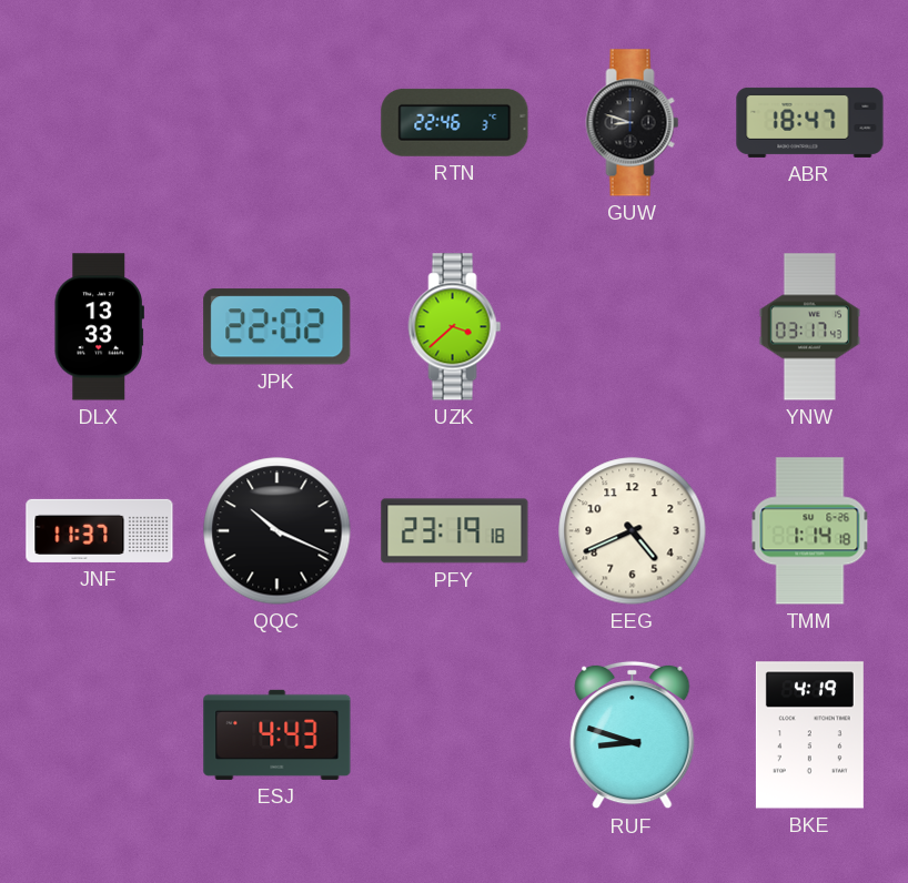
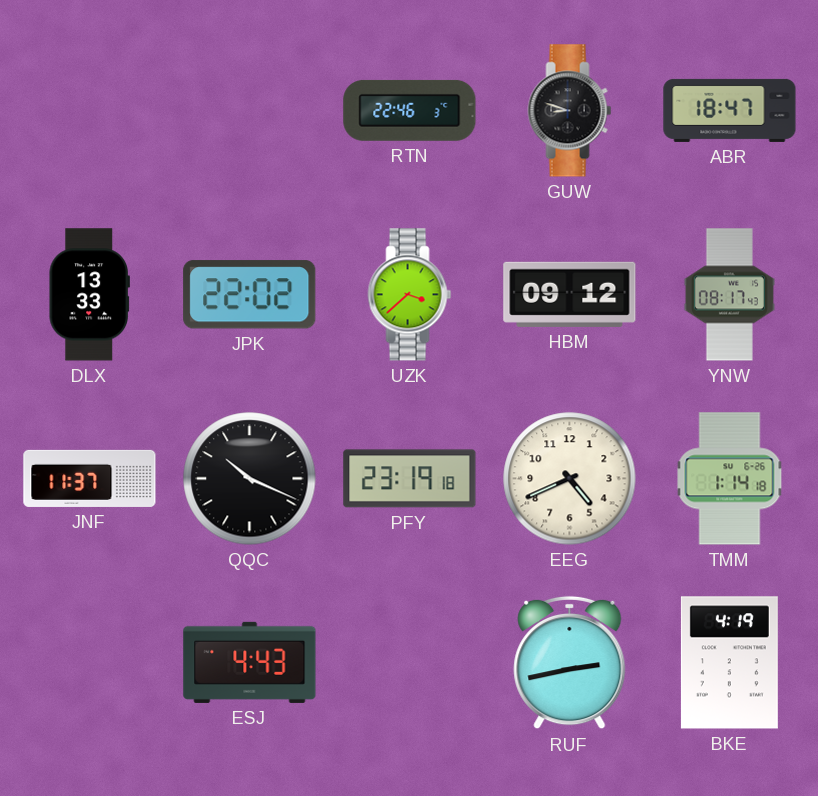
HBM: none -> 09:12 (570, 294)
YNW: 03:17 -> 08:17 (729, 295)
RUF: 8:48 -> 2:43 (570, 663)
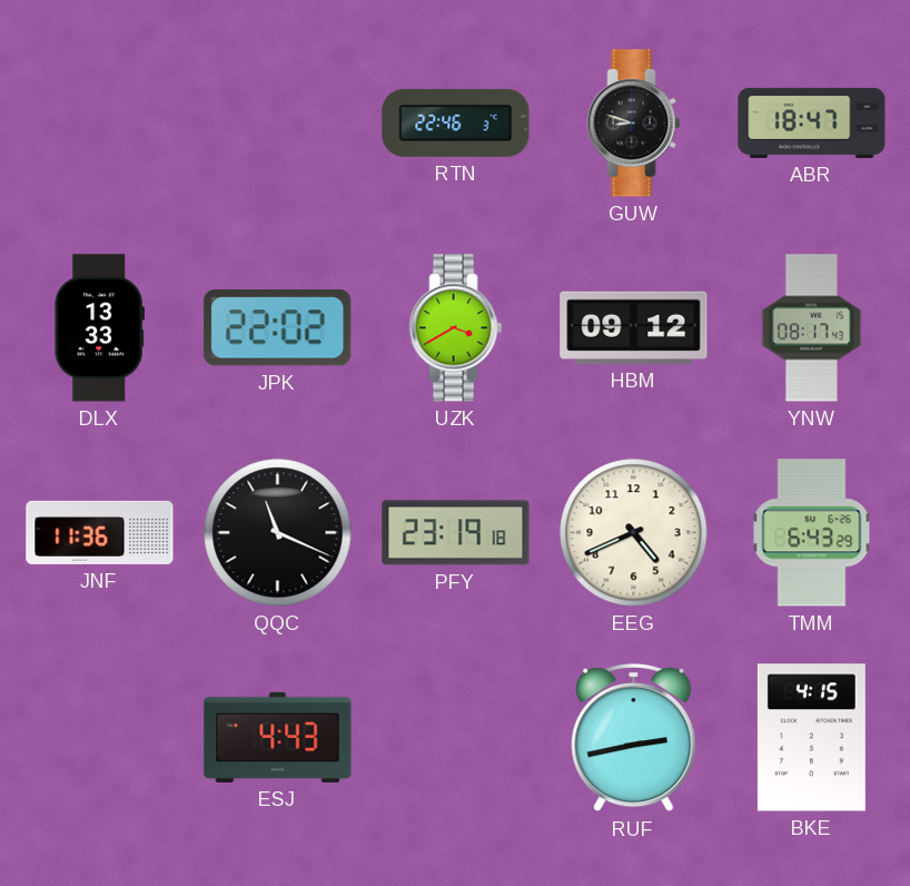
UZK: 3:38 -> 3:40 (456, 328)
JNF: 11:37 -> 11:36 (100, 532)
QQC: 10:19 -> 11:19 (278, 533)
TMM: 1:14 -> 6:43 (812, 533)
BKE: 4:19 -> 4:15 (811, 738)
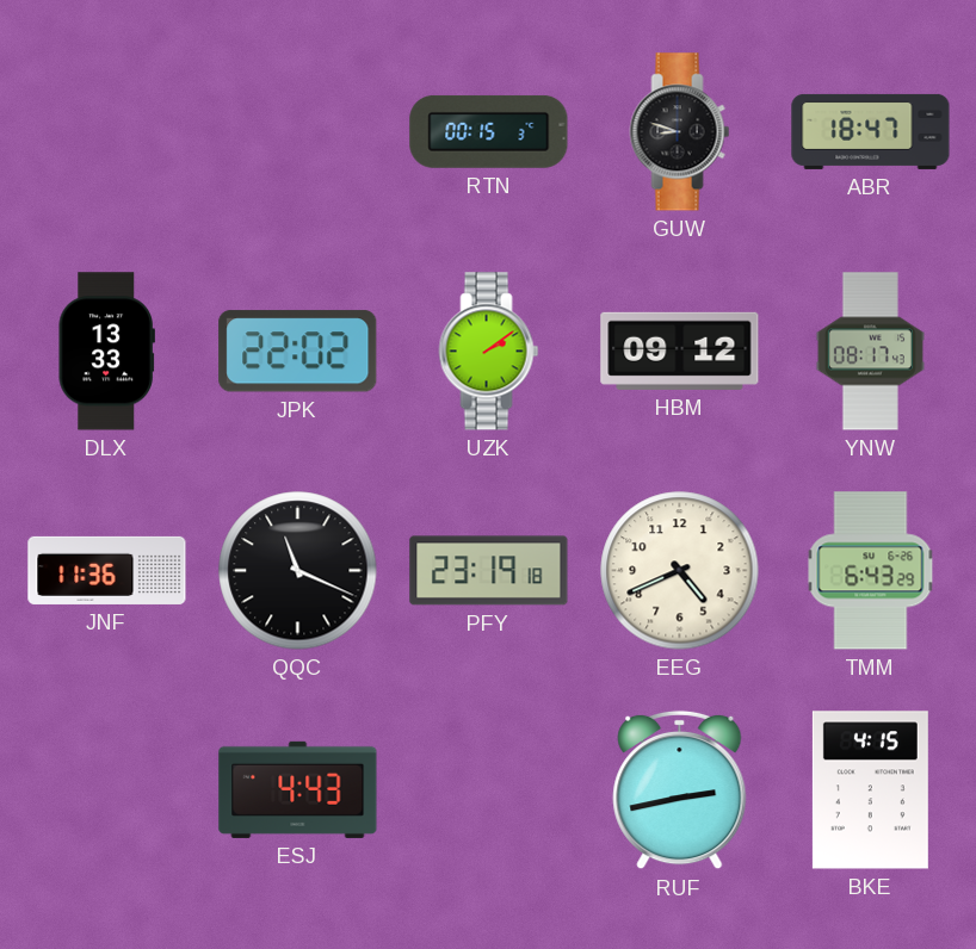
RTN: 22:46 -> 00:15 (489, 131)
UZK: 3:40 -> 2:09 (489, 352)
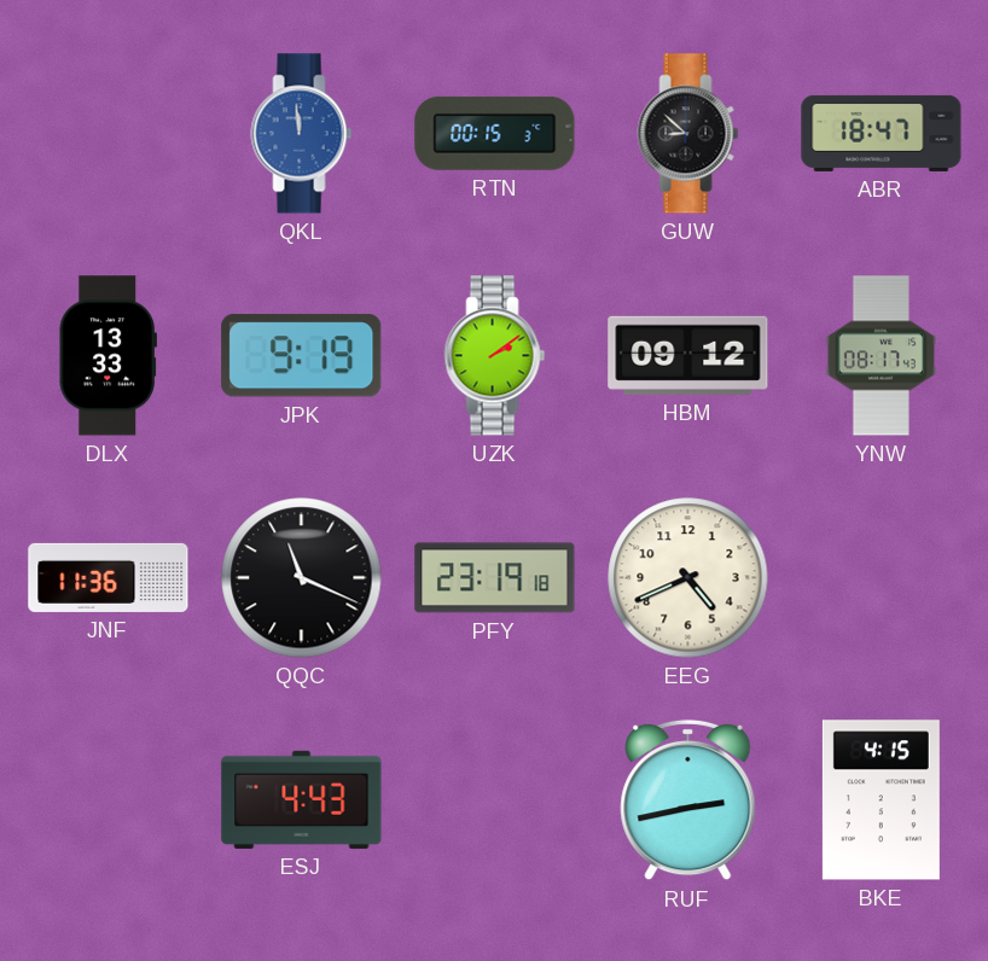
QKL: none -> 11:59 (302, 134)
GUW: 8:48 -> 8:52 (688, 134)
JPK: 22:02 -> 9:19 (302, 356)
TMM: 6:43 -> none (871, 571)
